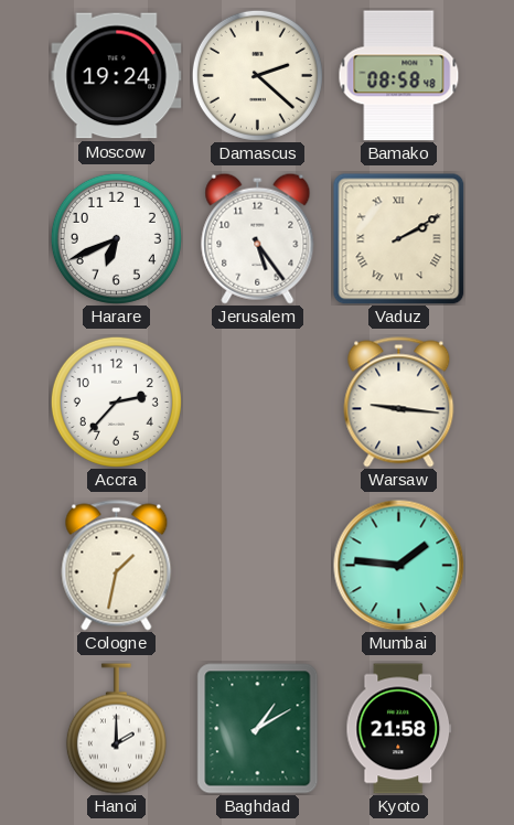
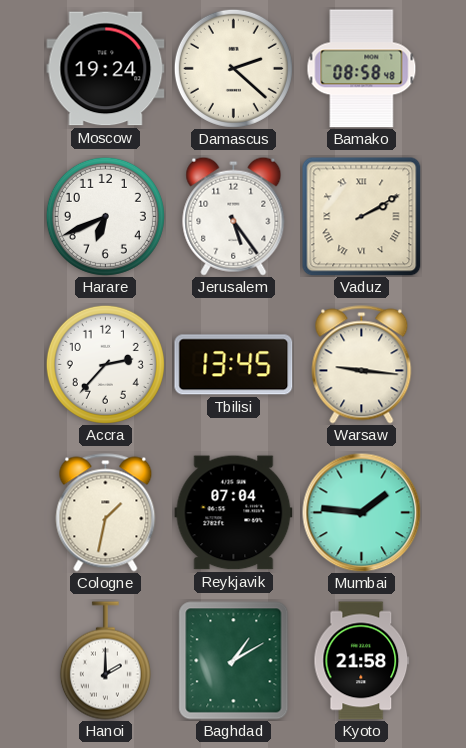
Tbilisi: none -> 13:45 (234, 365)
Reykjavik: none -> 07:04 (234, 513)
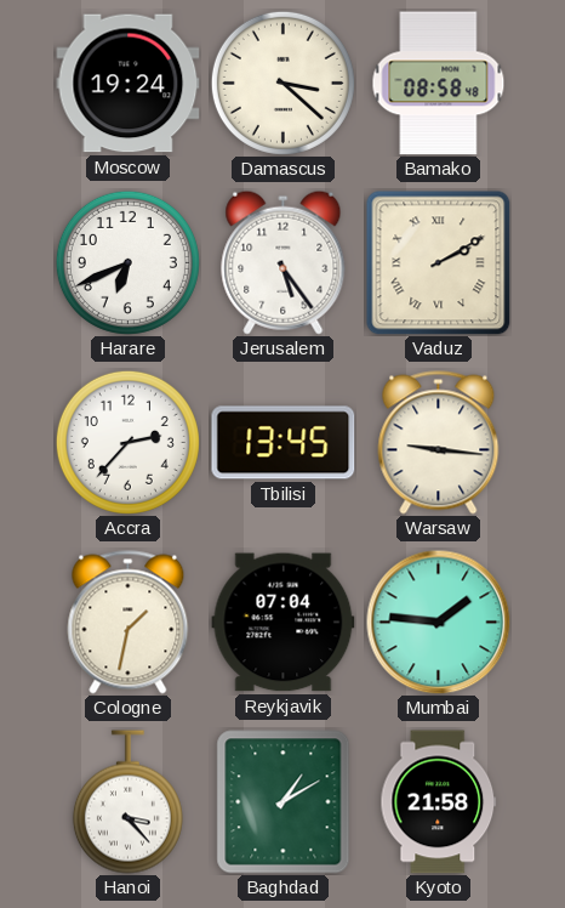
Damascus: 2:22 -> 3:22 (282, 83)
Hanoi: 2:00 -> 3:23 (127, 802)
